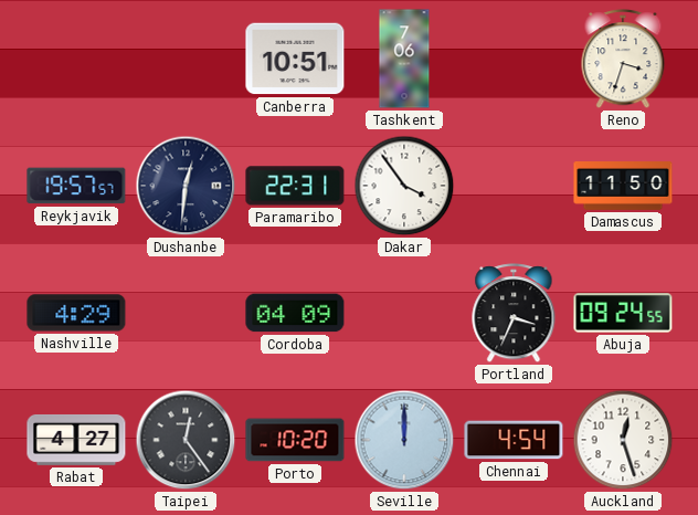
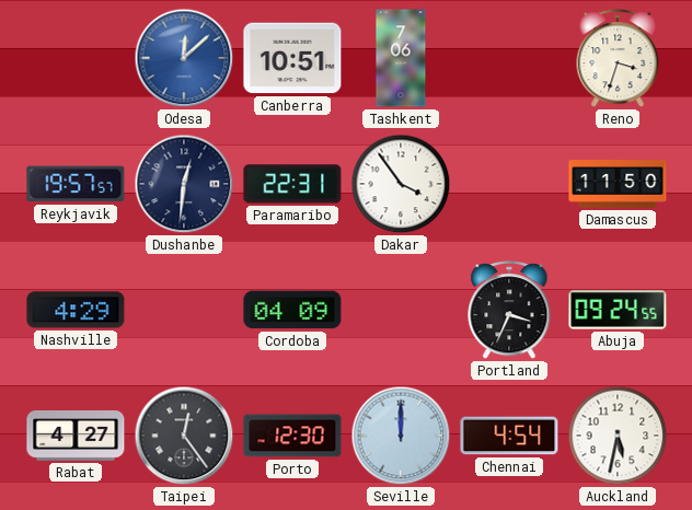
Odesa: none -> 12:08 (184, 58)
Porto: 10:20 -> 12:30 (292, 436)
Auckland: 12:27 -> 5:32 (618, 436)
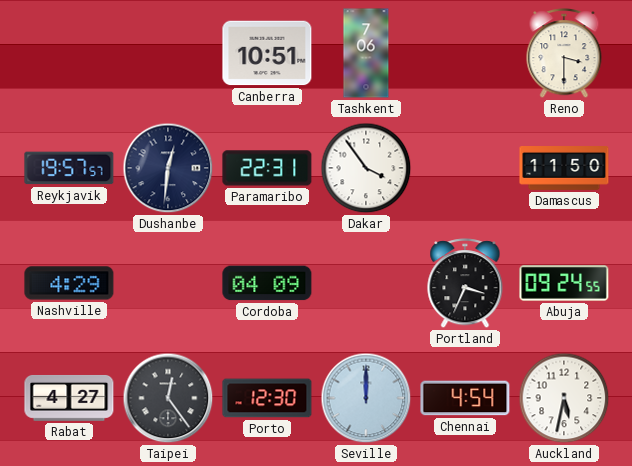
Odesa: 12:08 -> none (184, 58)
Reno: 3:33 -> 3:30 (564, 54)
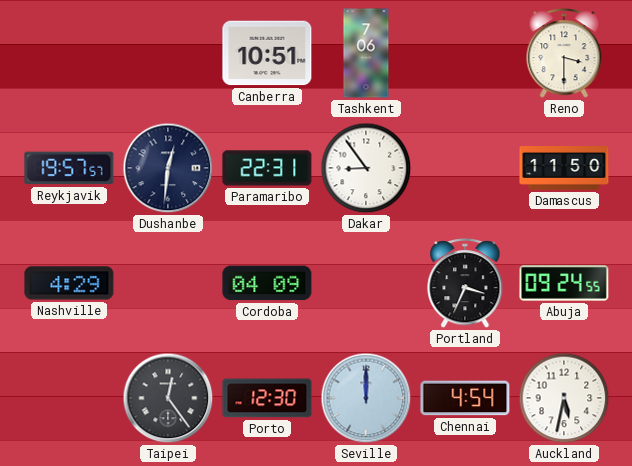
Dakar: 3:54 -> 8:54 (366, 168)
Rabat: 4:27 -> none (69, 398)
